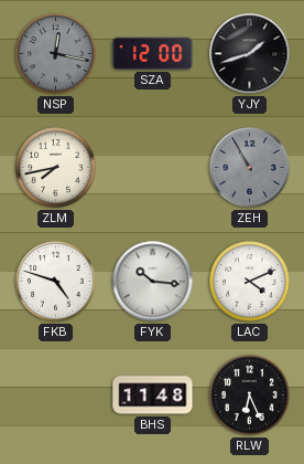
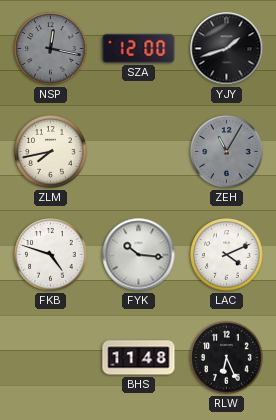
ZEH: 10:55 -> 11:05 (227, 152)
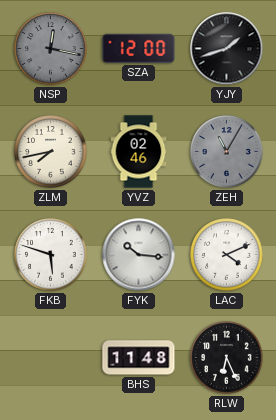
YVZ: none -> 02:46 (139, 152)
FKB: 4:48 -> 5:48 (51, 255)
